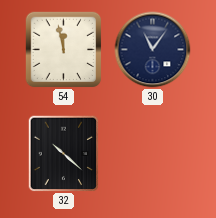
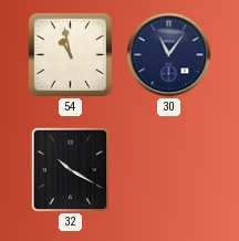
54: 11:58 -> 10:58 (70, 54)
32: 10:22 -> 10:20 (71, 170)
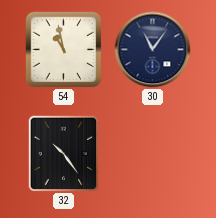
32: 10:20 -> 10:24 (64, 154)
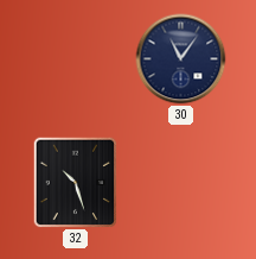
54: 10:58 -> none (63, 49)
32: 10:24 -> 10:27 (76, 183)
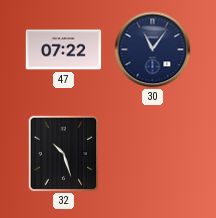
47: none -> 07:22 (64, 50)
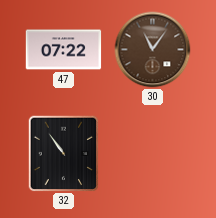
30 dial: navy -> brown (153, 50)
32: 10:27 -> 10:54 (64, 154)
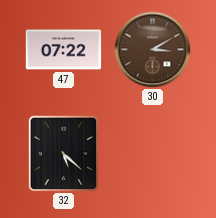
30: 11:06 -> 3:10 (153, 50)
32: 10:54 -> 5:22 (64, 154)
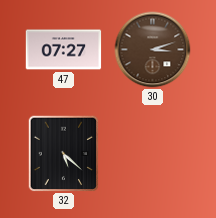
47: 07:22 -> 07:27 (64, 50)
30: 3:10 -> 3:12 (153, 50)
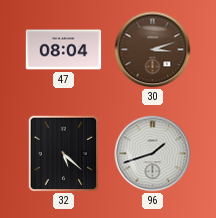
47: 07:27 -> 08:04 (64, 50)
96: none -> 1:42 (153, 154)
